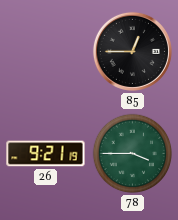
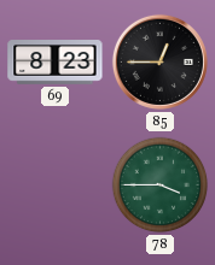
69: none -> 8:23 (56, 63)
26: 9:21 -> none (46, 154)
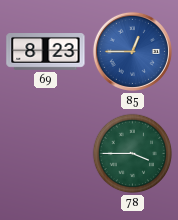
85 dial: black -> blue (132, 51)
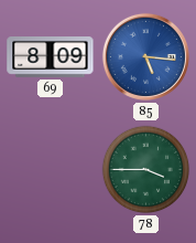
69: 8:23 -> 8:09 (51, 57)
85: 12:45 -> 5:16 (145, 56)
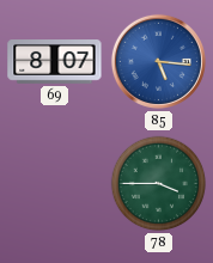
69: 8:09 -> 8:07 (55, 62)
